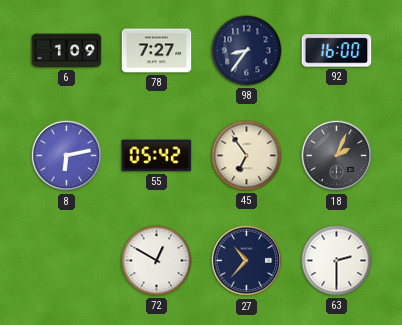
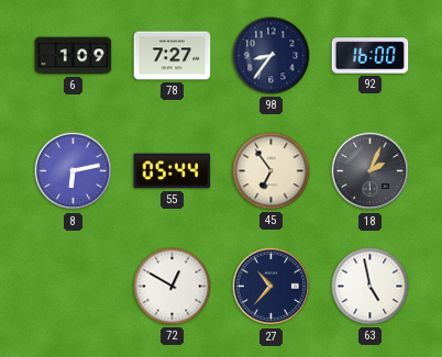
55: 05:42 -> 05:44 (173, 171)
63: 2:30 -> 4:58 (371, 287)
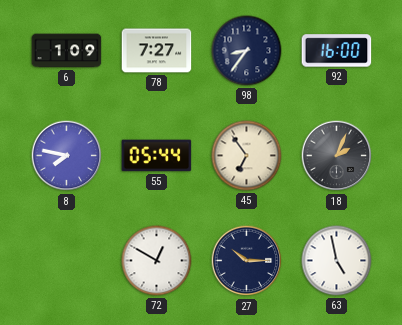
8: 6:13 -> 7:47 (67, 156)
27: 10:37 -> 10:15 (247, 261)
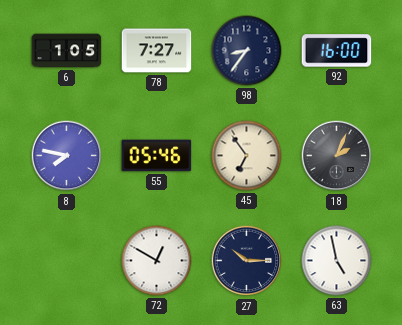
6: 1:09 -> 1:05 (67, 51)
55: 05:44 -> 05:46 (157, 156)
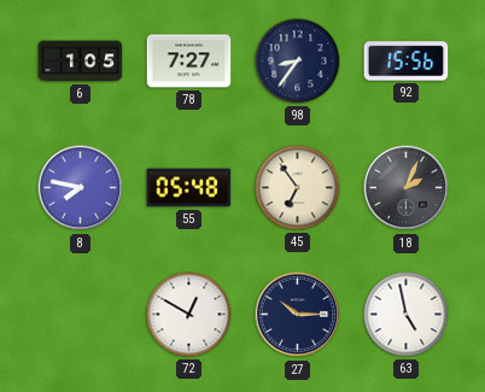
92: 16:00 -> 15:56 (407, 62)
55: 05:46 -> 05:48 (189, 188)
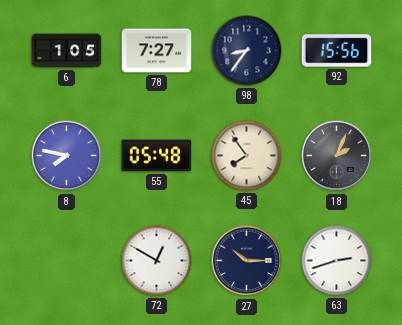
45: 6:54 -> 7:54 (247, 156)
63: 4:58 -> 2:42 (337, 261)
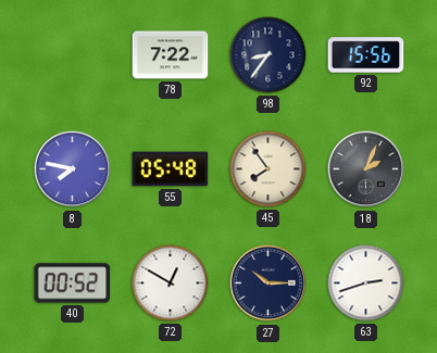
6: 1:05 -> none (67, 51)
78: 7:27 -> 7:22 (171, 55)
40: none -> 00:52 (73, 283)
